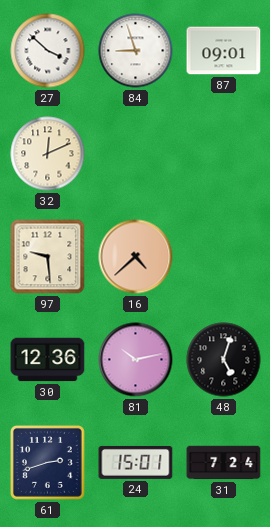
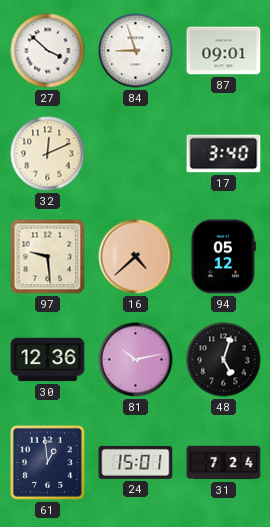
17: none -> 3:40 (224, 154)
94: none -> 05:12 (223, 257)
61: 2:42 -> 12:59 (47, 462)
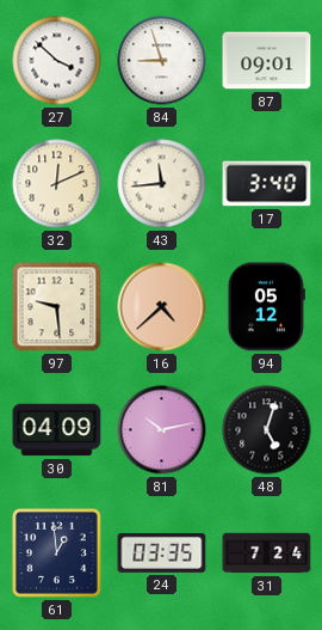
43: none -> 11:44 (162, 184)
30: 12:36 -> 04:09 (57, 430)
24: 15:01 -> 03:35 (162, 552)
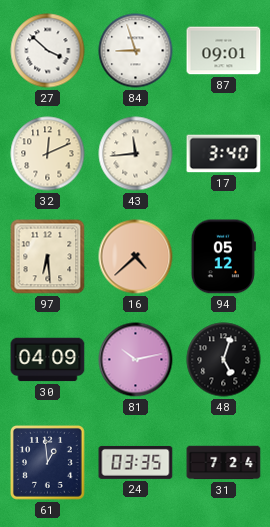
97: 9:29 -> 6:29 (48, 257)
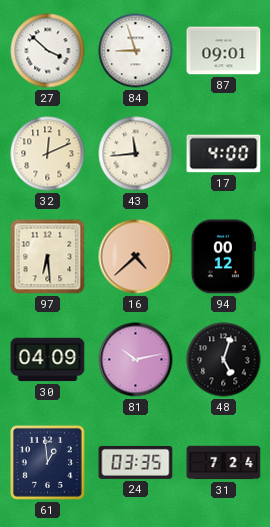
17: 3:40 -> 4:00 (224, 154)
94: 05:12 -> 00:12 (223, 257)
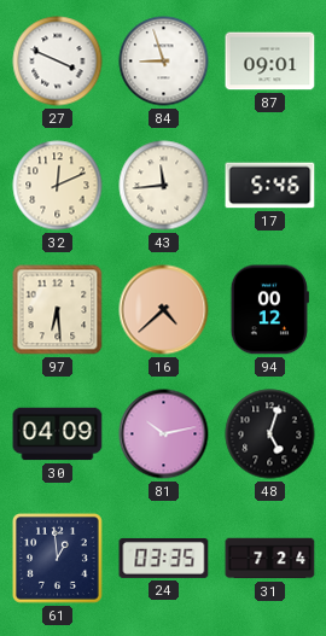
27: 3:52 -> 3:49 (58, 62)
17: 4:00 -> 5:46 (270, 186)
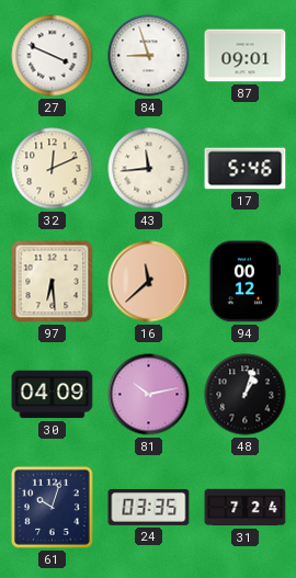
16: 4:38 -> 11:38 (149, 282)
48: 5:03 -> 1:03 (246, 395)
61: 12:59 -> 10:03 (52, 507)
